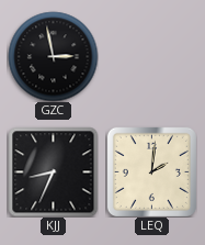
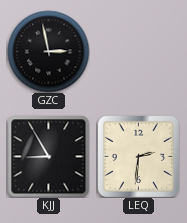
KJJ: 8:34 -> 8:55 (48, 156)
LEQ: 2:01 -> 2:31 (138, 156)
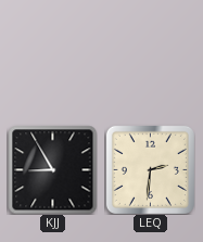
GZC: 2:58 -> none (48, 51)
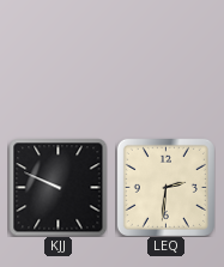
KJJ: 8:55 -> 9:49 (57, 187)
